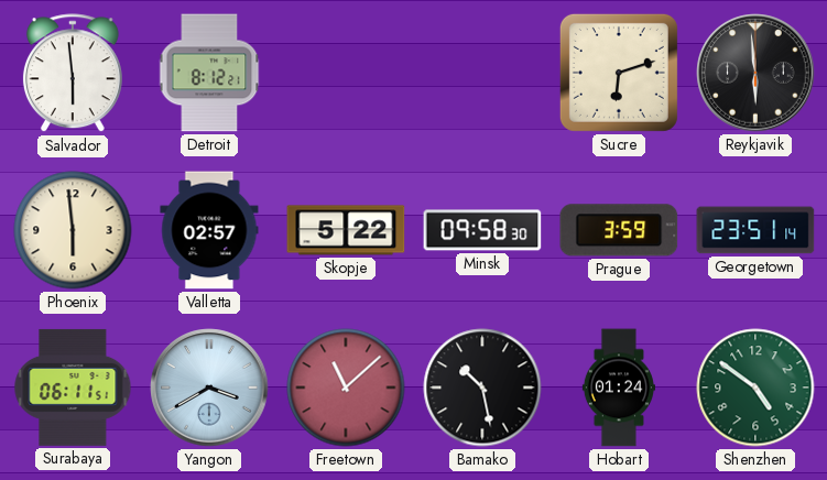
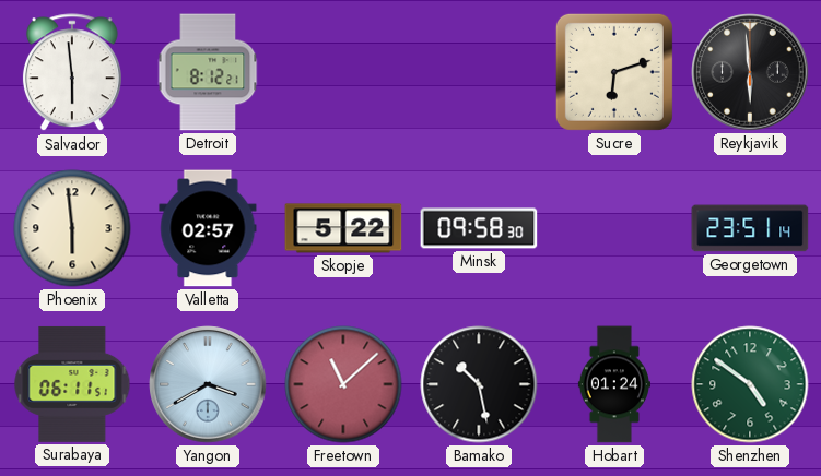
Prague: 3:59 -> none (619, 230)
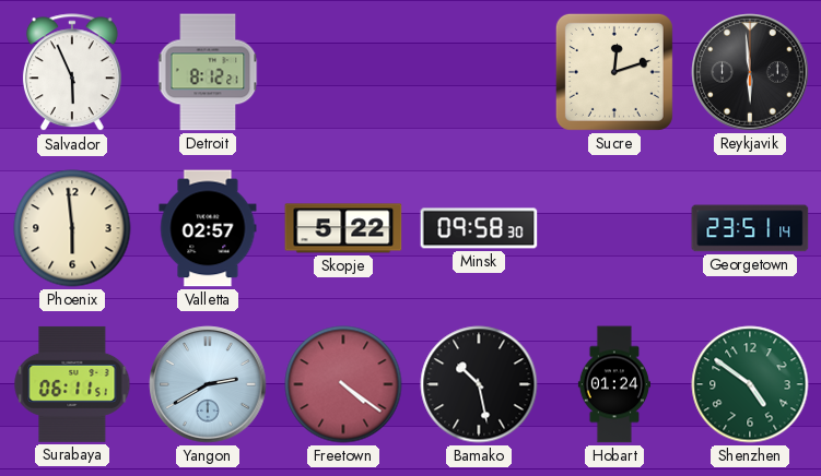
Salvador: 5:59 -> 5:56 (72, 73)
Sucre: 6:12 -> 12:12 (614, 72)
Yangon: 3:40 -> 2:40 (208, 384)
Freetown: 11:08 -> 4:21 (343, 384)
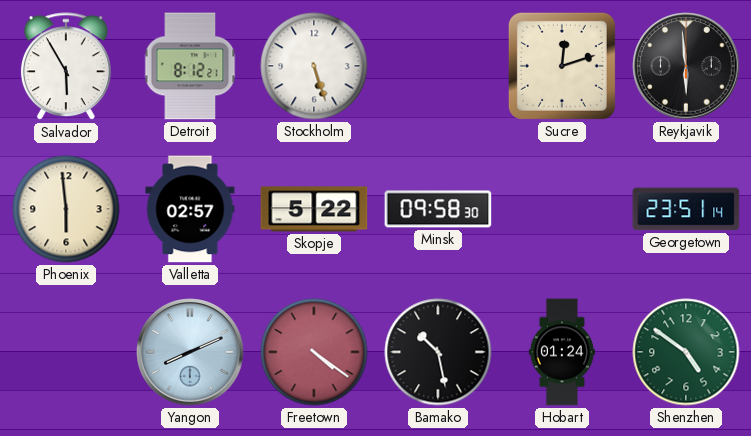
Salvador: 5:56 -> 5:55 (66, 67)
Stockholm: none -> 5:27 (314, 66)
Surabaya: 06:11 -> none (72, 384)
Yangon: 2:40 -> 8:11 (190, 352)
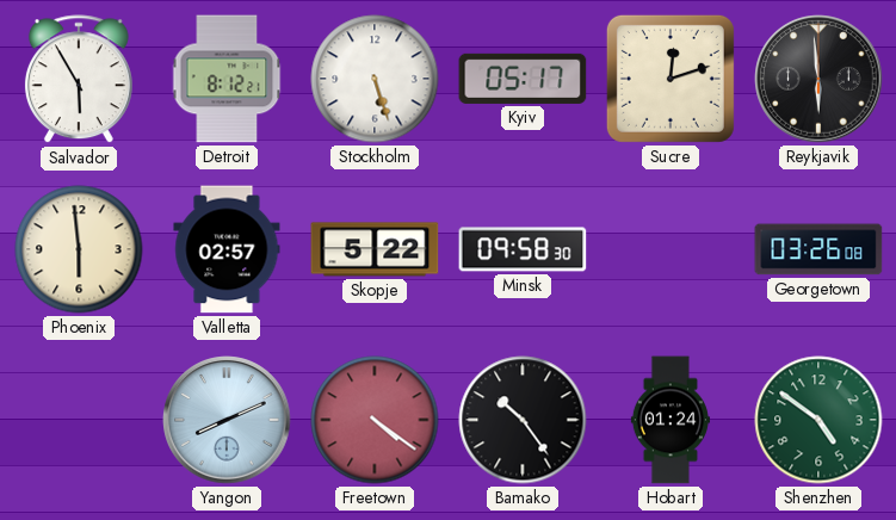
Kyiv: none -> 05:17 (523, 79)
Georgetown: 23:51 -> 03:26 (818, 249)
Bamako: 10:28 -> 10:24 (523, 420)
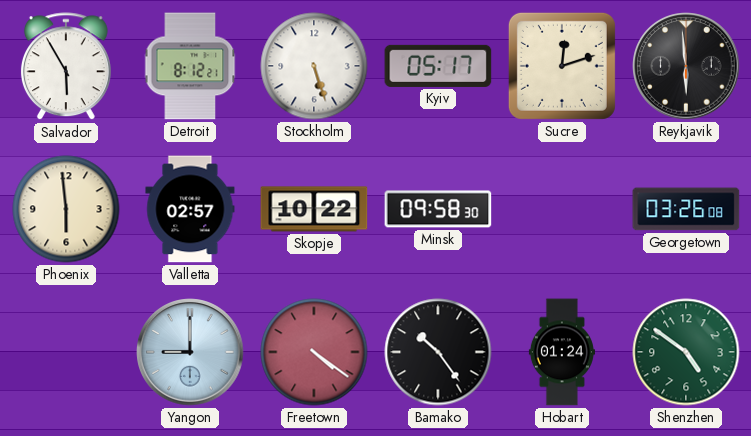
Skopje: 5:22 -> 10:22 (314, 209)
Yangon: 8:11 -> 9:00 (190, 352)
